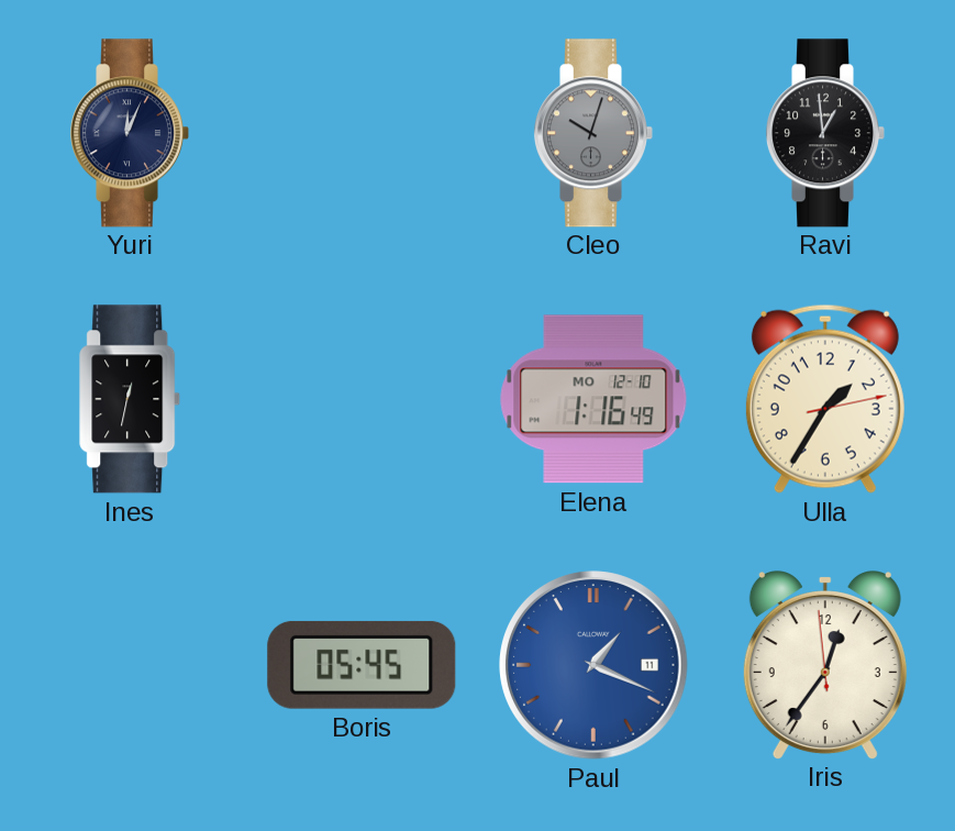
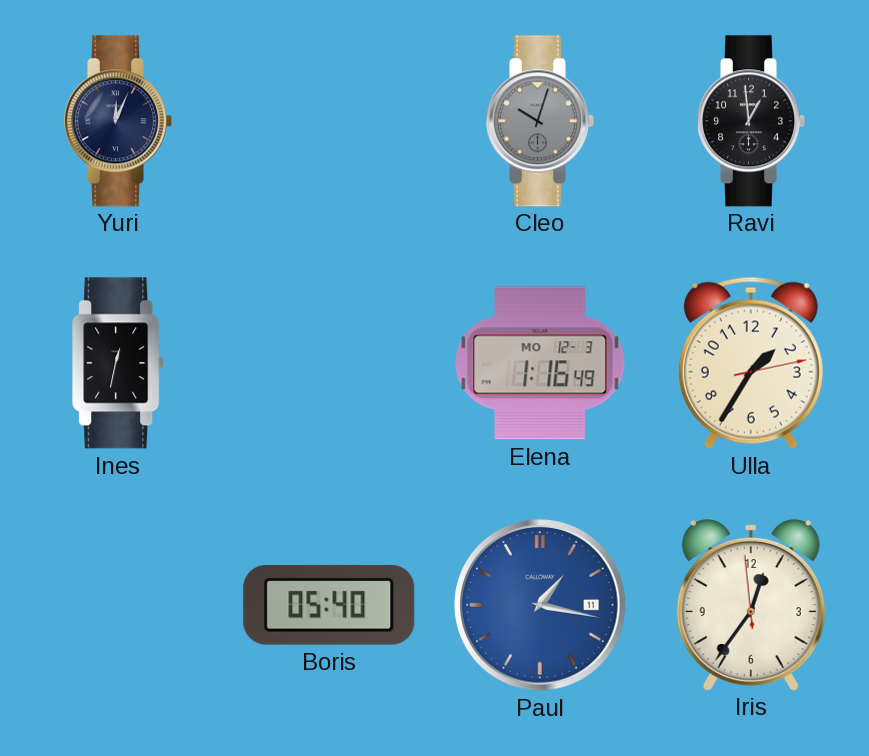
Elena date: MO 12-10 -> MO 12-3 (540, 363)
Boris: 05:45 -> 05:40 (329, 605)
Paul: 1:19 -> 1:17 (540, 605)
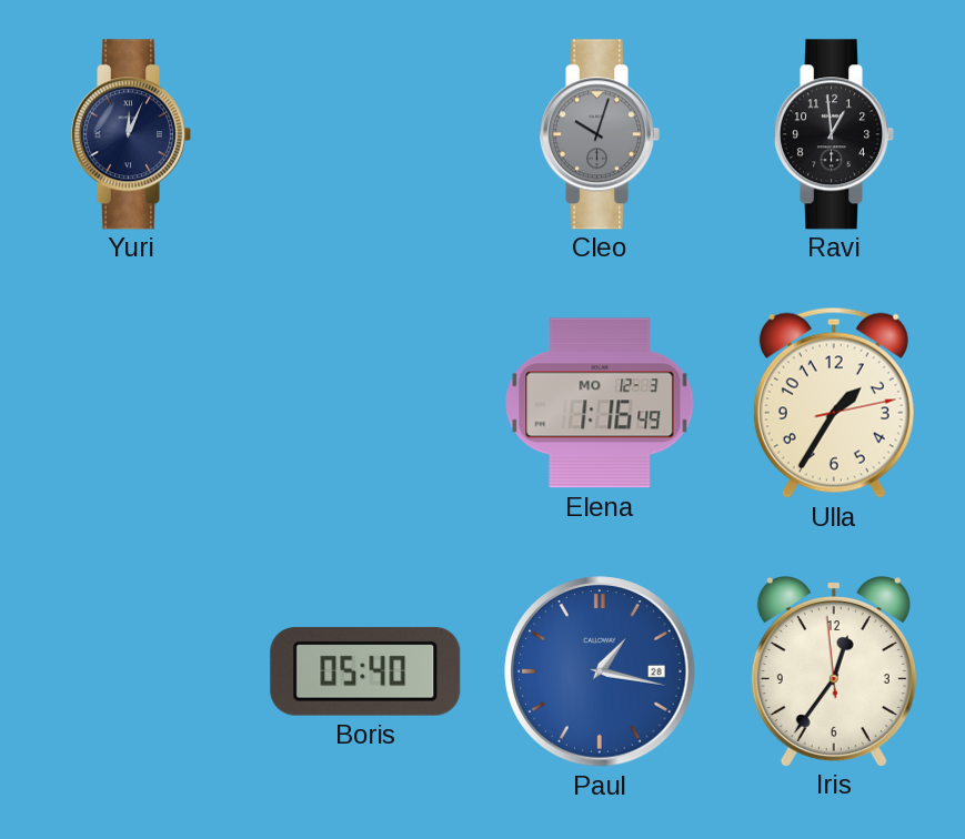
Ines: 12:32 -> none (119, 363)
Paul date: 11 -> 28 (600, 671)
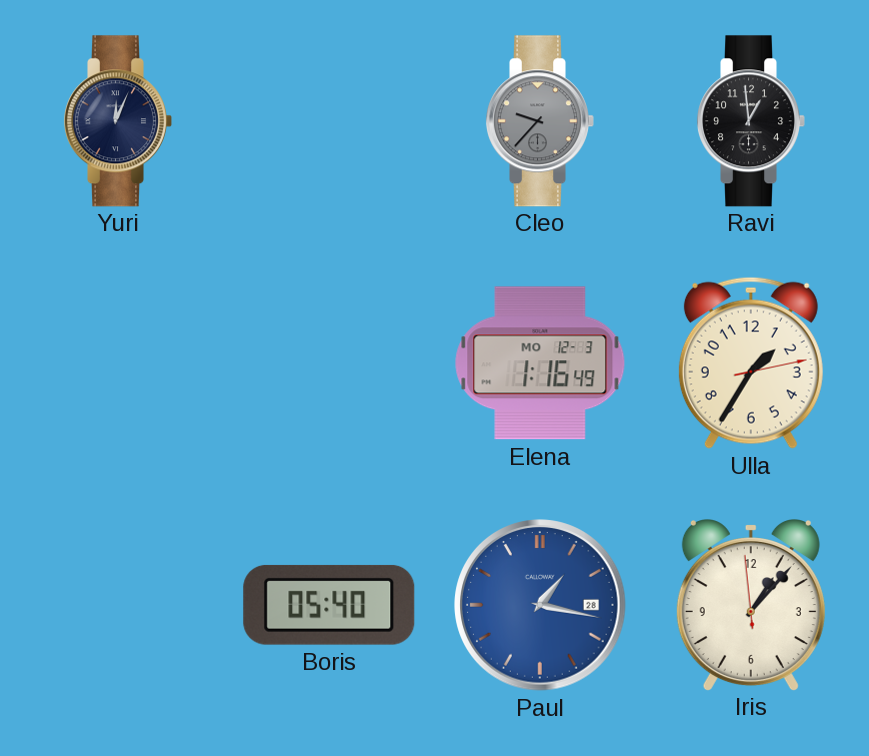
Cleo: 10:03 -> 9:37 (539, 121)
Iris: 12:35 -> 1:06 (751, 605)
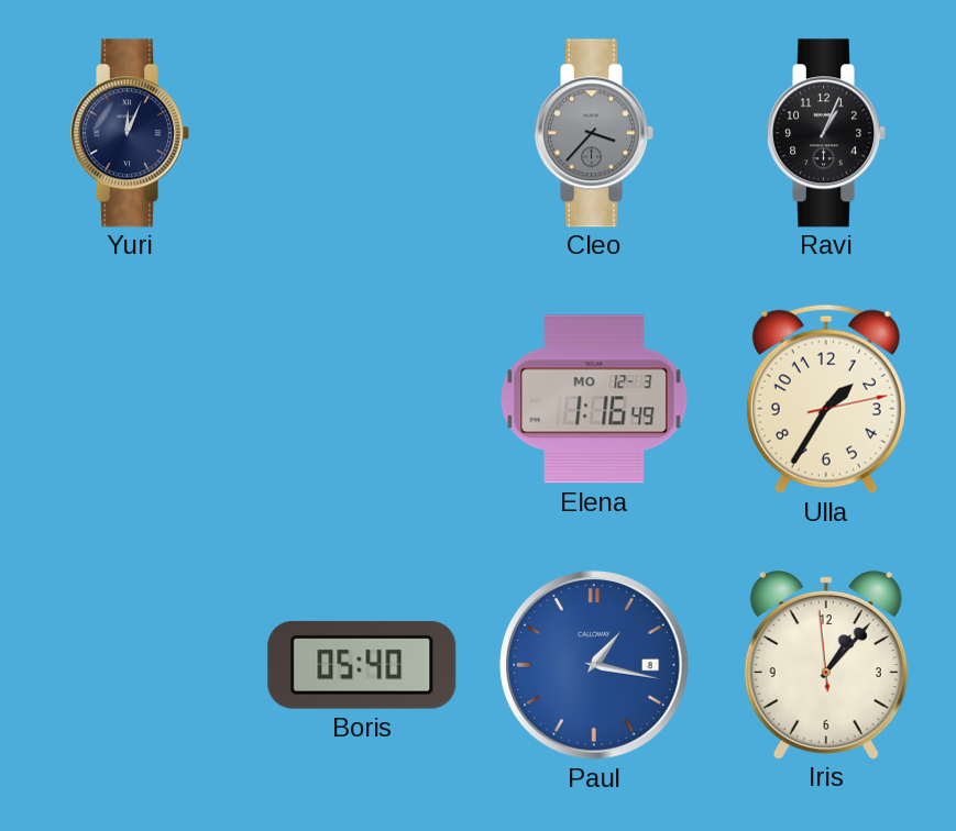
Cleo: 9:37 -> 3:37 (593, 133)
Ravi: 12:59 -> 1:04 (825, 133)
Paul date: 28 -> 8 (594, 665)
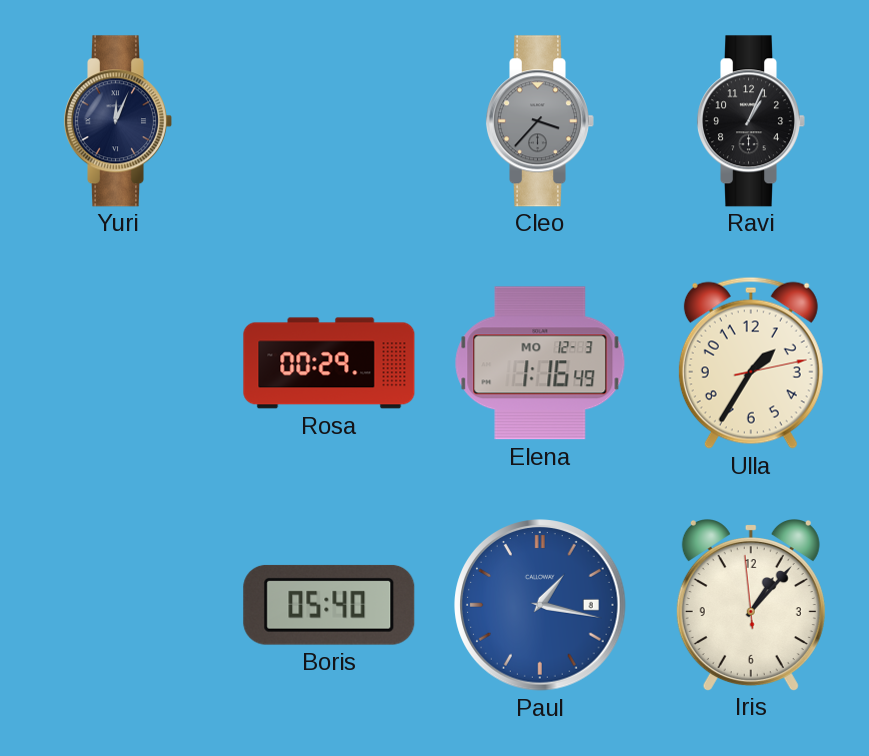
Rosa: none -> 00:29 (329, 363)
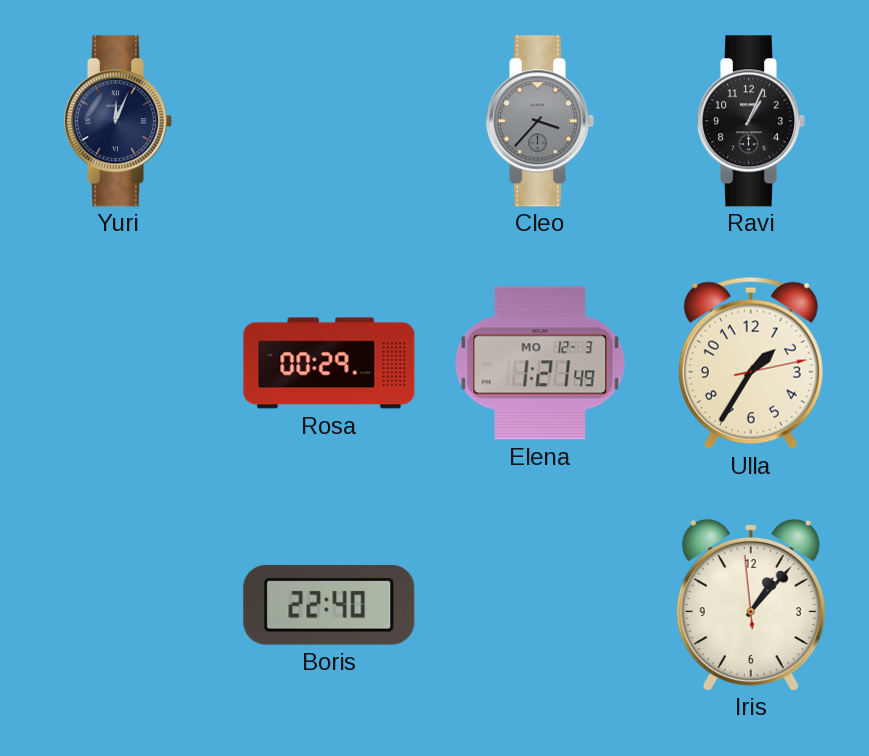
Elena: 1:16 -> 1:21 (540, 363)
Boris: 05:40 -> 22:40 (329, 605)
Paul: 1:17 -> none (540, 605)
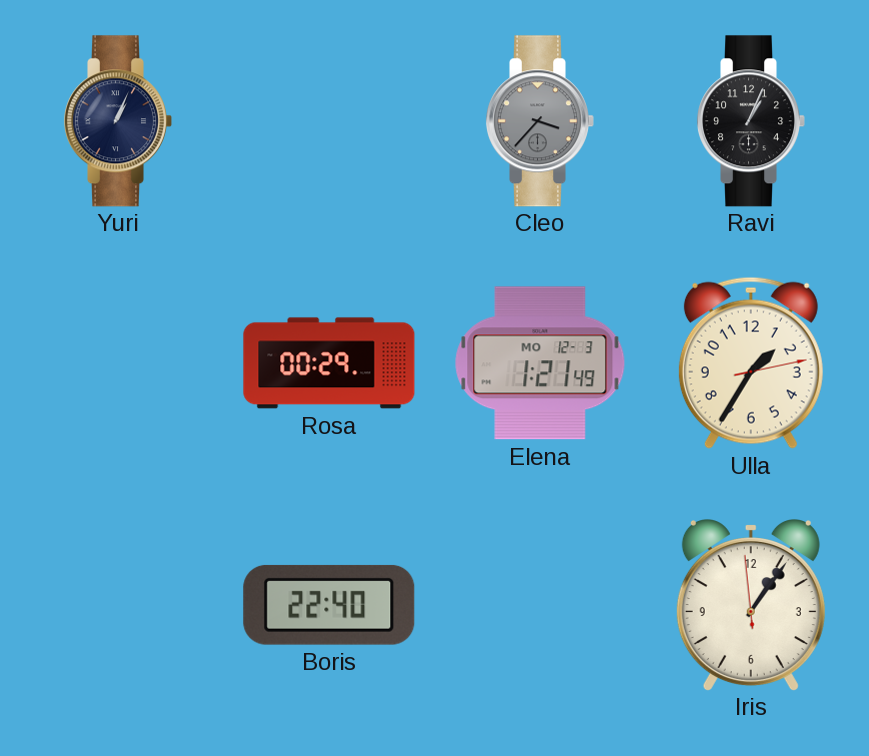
Yuri: 12:04 -> 1:04 (117, 121)
Iris: 1:06 -> 1:05 (751, 605)
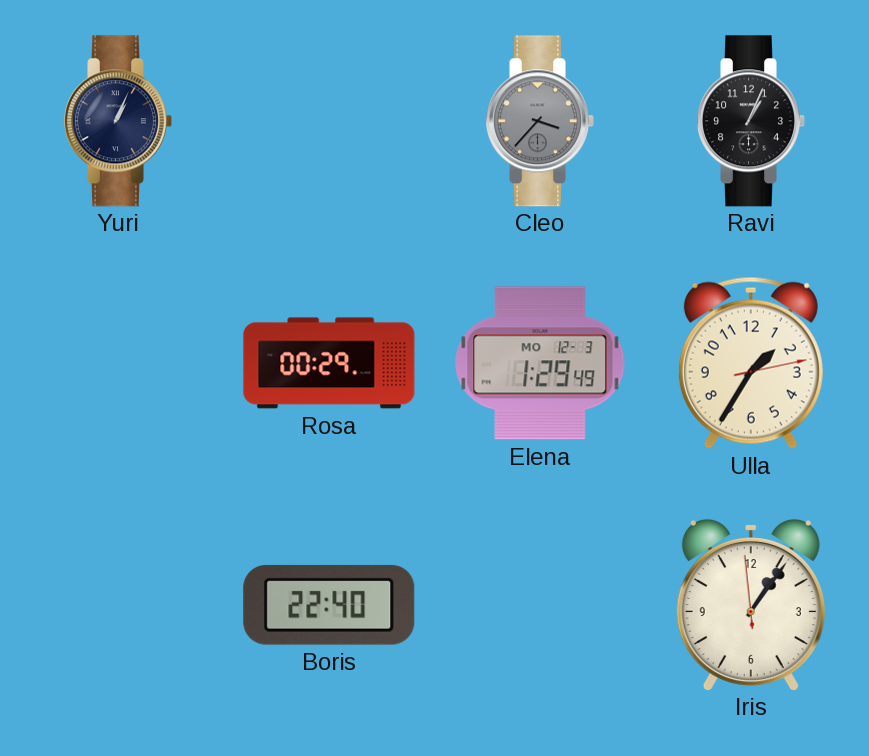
Elena: 1:21 -> 1:29 (540, 363)
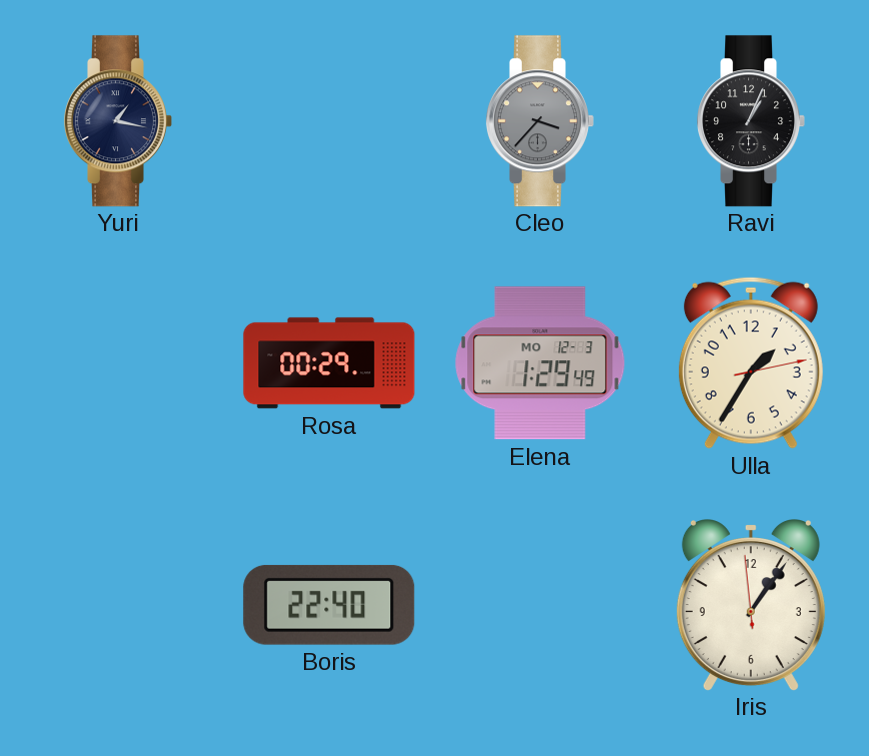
Yuri: 1:04 -> 1:17 (117, 121)
